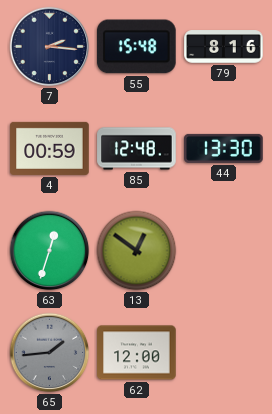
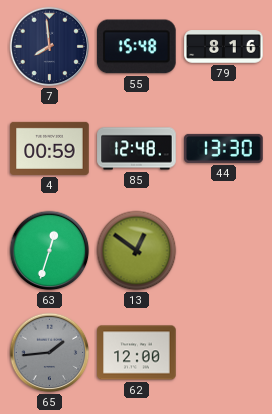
7: 2:16 -> 7:59 (50, 47)
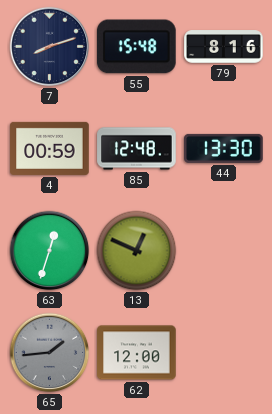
7: 7:59 -> 8:12 (50, 47)
13: 12:51 -> 12:49 (137, 251)
